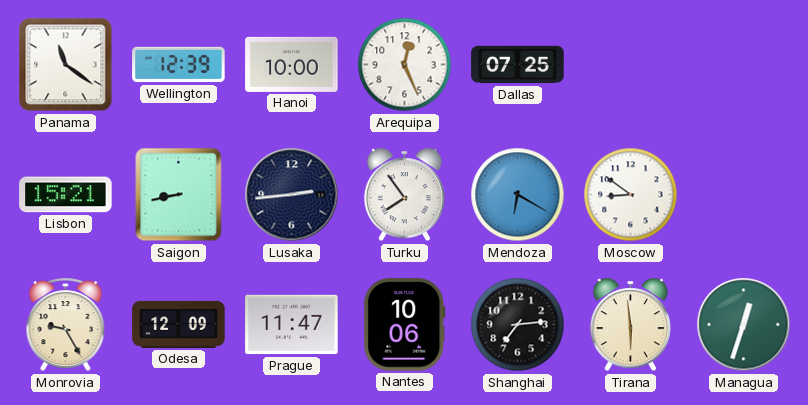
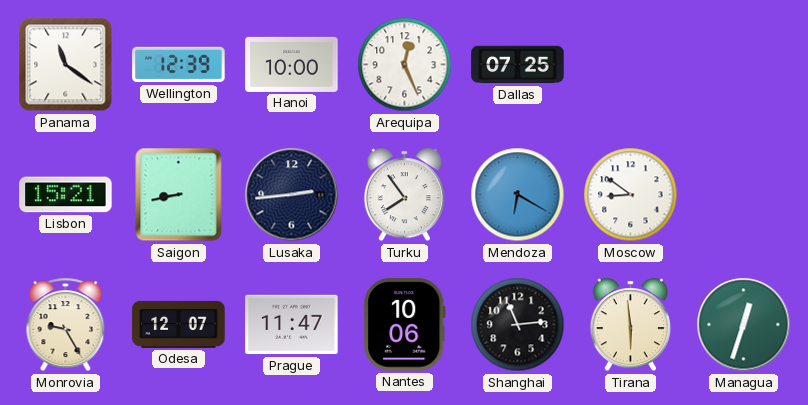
Odesa: 12:09 -> 12:07 (179, 324)
Shanghai: 7:14 -> 11:14 (518, 325)
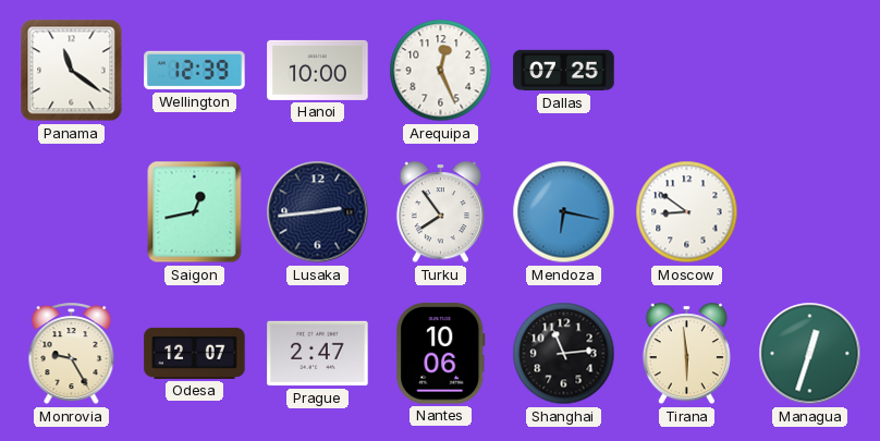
Lisbon: 15:21 -> none (66, 195)
Saigon: 8:43 -> 12:43 (195, 212)
Mendoza: 6:20 -> 6:17 (564, 212)
Prague: 11:47 -> 2:47 (318, 354)
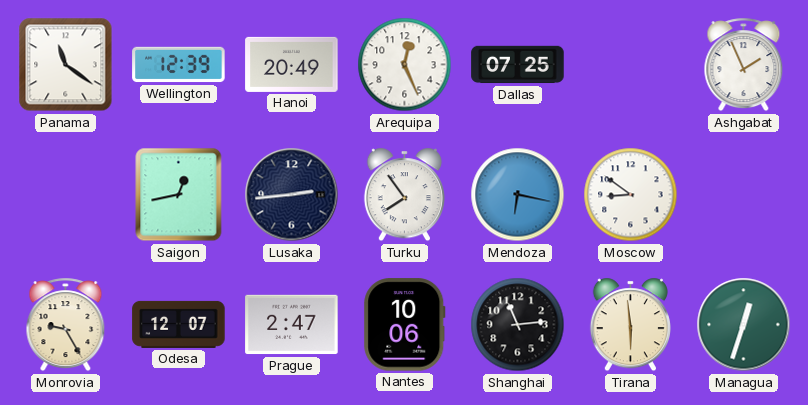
Hanoi: 10:00 -> 20:49 (292, 64)
Ashgabat: none -> 1:56 (744, 65)
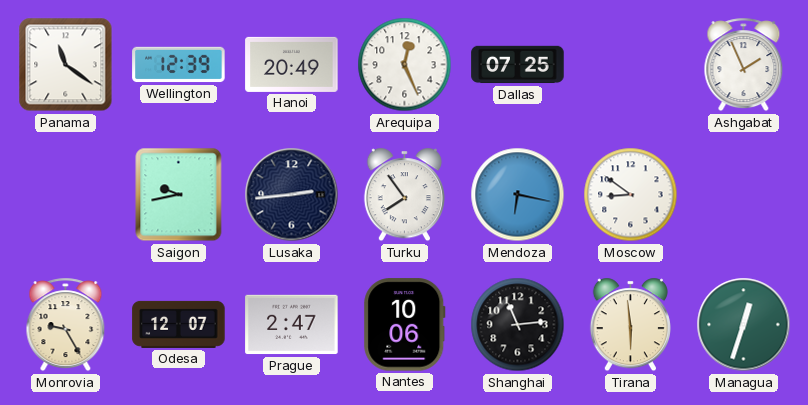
Saigon: 12:43 -> 9:43 (179, 195)
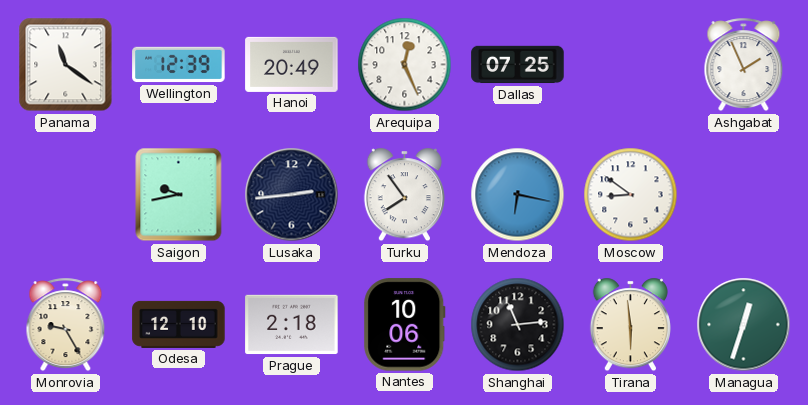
Odesa: 12:07 -> 12:10 (179, 324)
Prague: 2:47 -> 2:18 (292, 325)
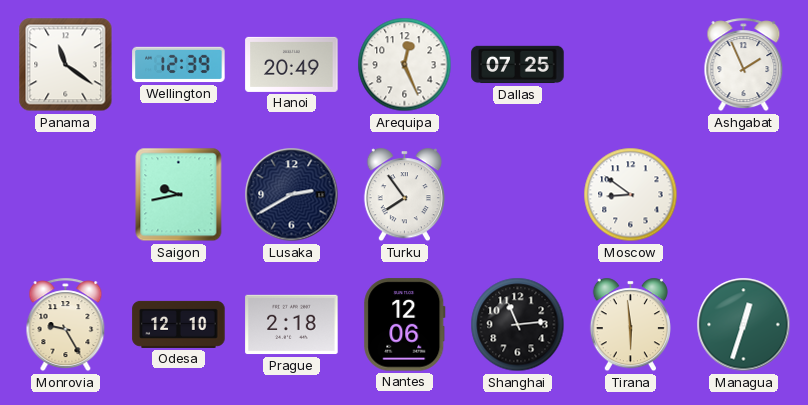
Lusaka: 2:44 -> 2:40 (292, 195)
Mendoza: 6:17 -> none (518, 195)
Nantes: 10:06 -> 12:06 (405, 325)
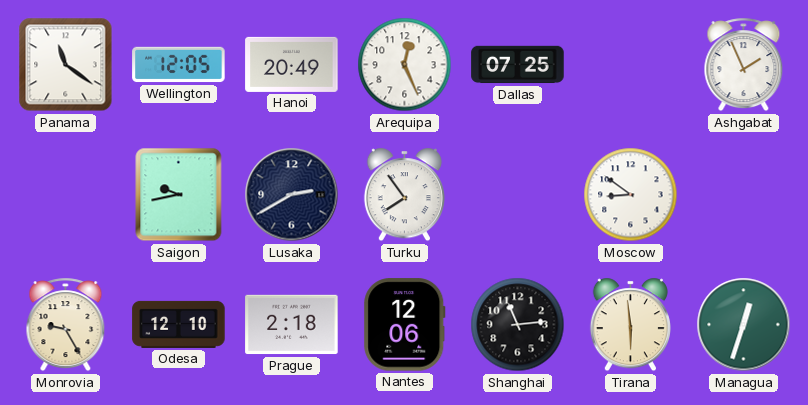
Wellington: 12:39 -> 12:05 (179, 65)
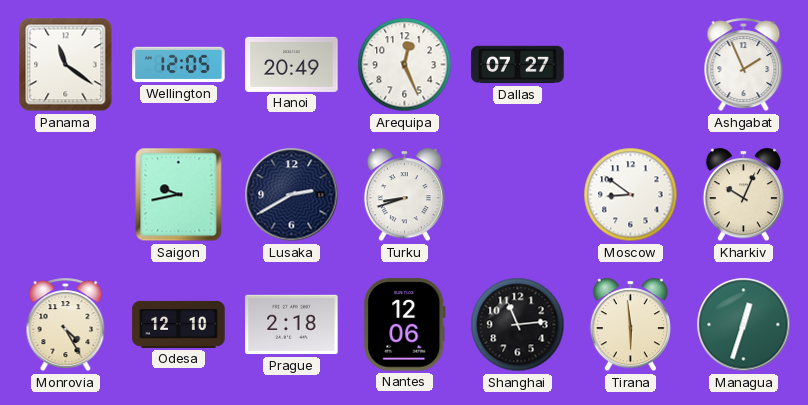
Dallas: 07:25 -> 07:27 (518, 65)
Turku: 7:54 -> 8:42 (404, 195)
Kharkiv: none -> 10:04 (743, 195)
Monrovia: 9:25 -> 4:25 (66, 325)
